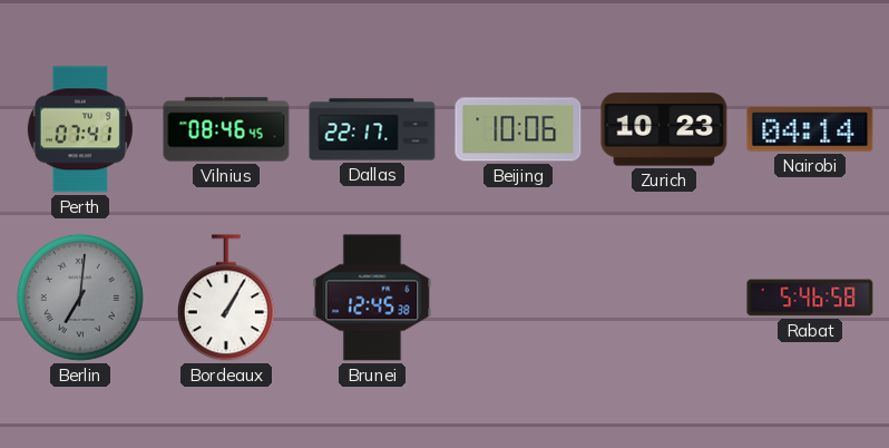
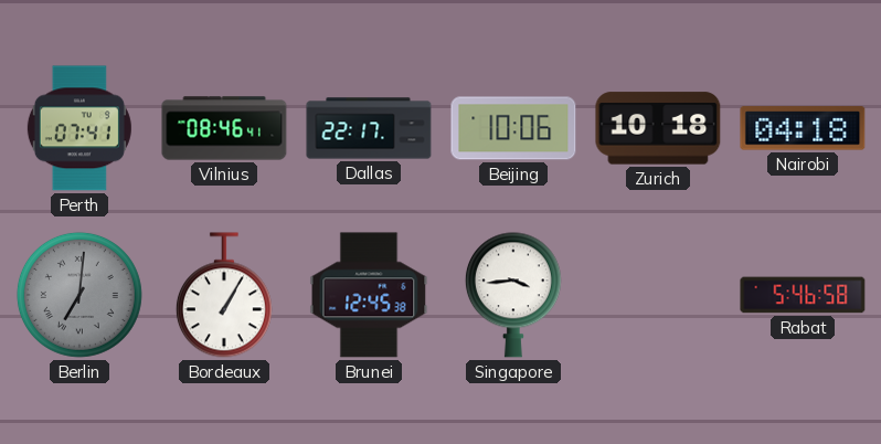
Vilnius: 08:46:45 -> 08:46:41 (224, 128)
Zurich: 10:23 -> 10:18 (658, 128)
Nairobi: 04:14 -> 04:18 (803, 128)
Singapore: none -> 3:44 (513, 295)
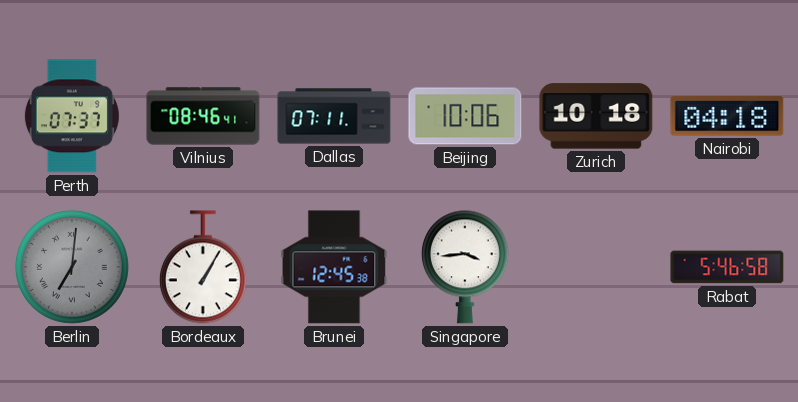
Perth: 07:41 -> 07:37 (72, 116)
Dallas: 22:17 -> 07:11 (334, 116)
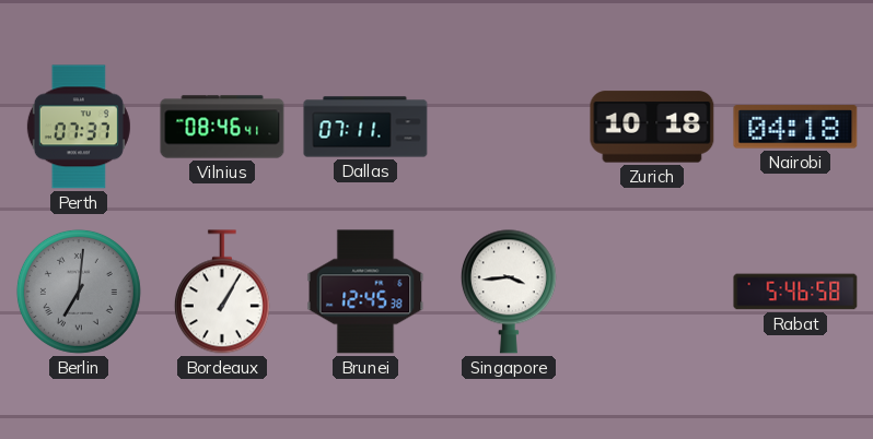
Beijing: 10:06 -> none (465, 116)
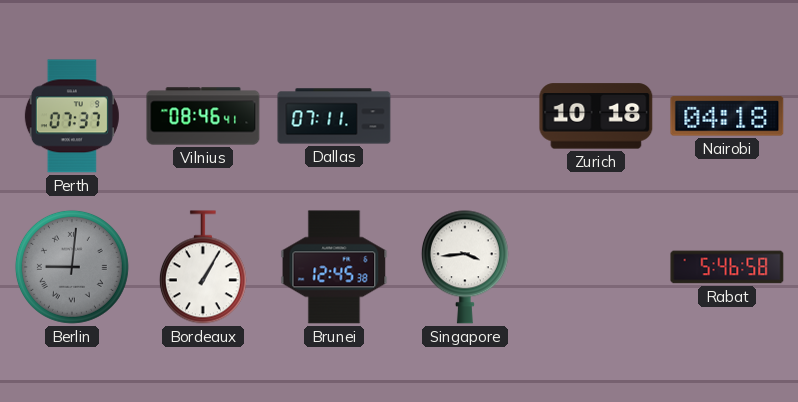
Berlin: 7:01 -> 9:01 (72, 267)
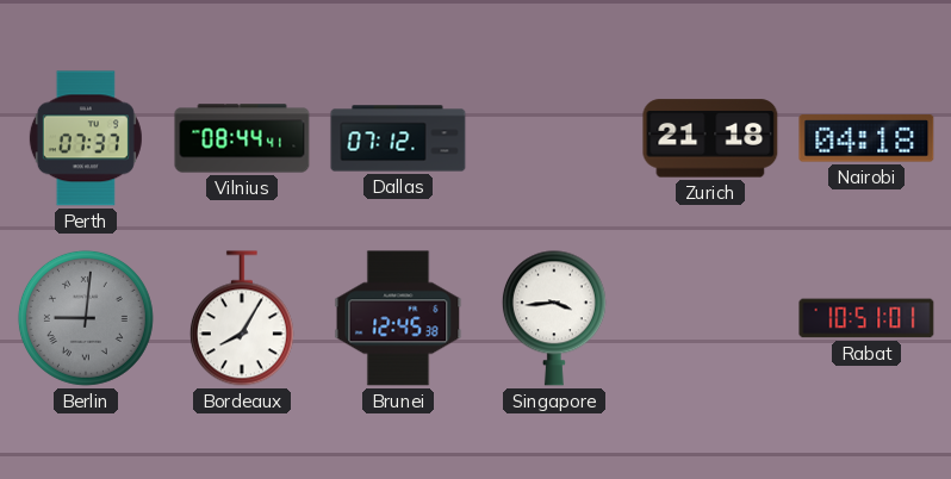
Vilnius: 08:46 -> 08:44 (242, 138)
Dallas: 07:11 -> 07:12 (398, 138)
Zurich: 10:18 -> 21:18 (710, 138)
Bordeaux: 1:05 -> 8:05 (242, 318)
Rabat: 5:46 -> 10:51 (866, 318)
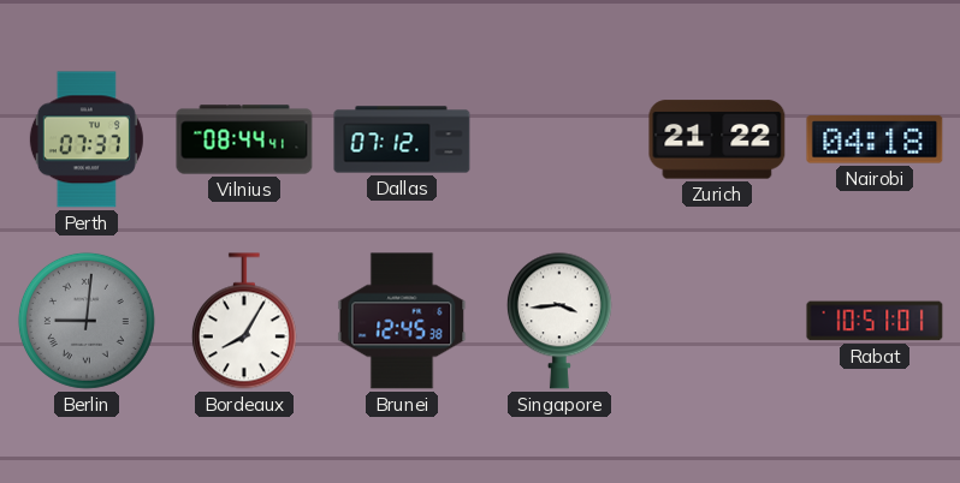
Zurich: 21:18 -> 21:22 (717, 139)
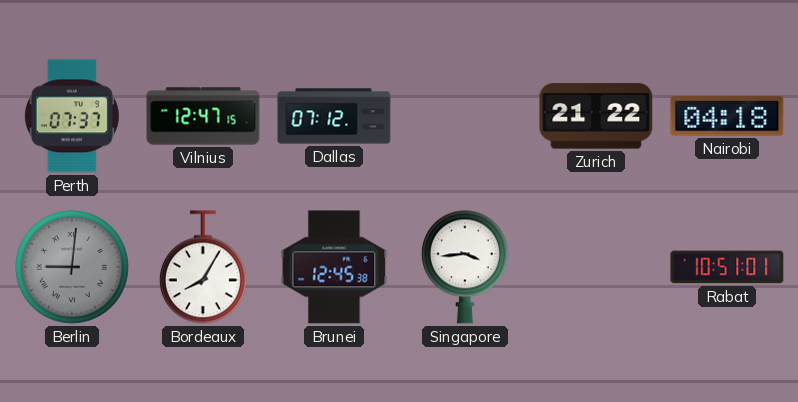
Vilnius: 08:44 -> 12:47 (203, 116)
